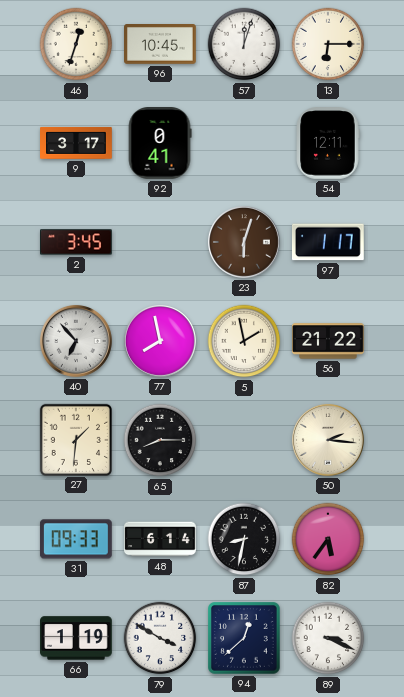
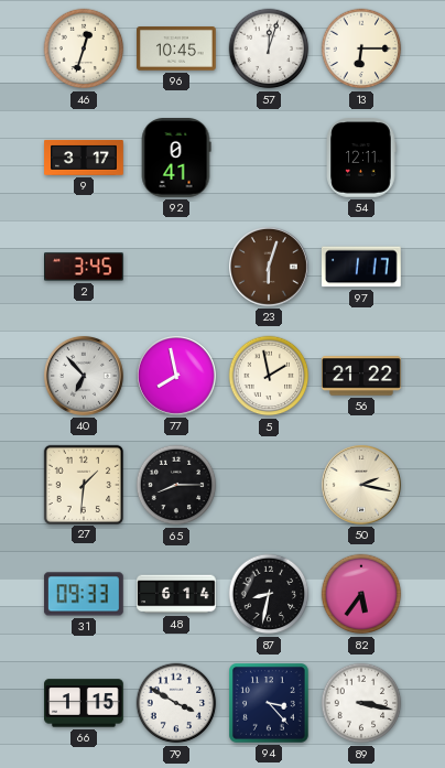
50: 2:16 -> 2:17 (361, 485)
66: 1:19 -> 1:15 (85, 703)
94: 12:38 -> 3:23 (270, 704)
89: 3:19 -> 3:17 (361, 703)
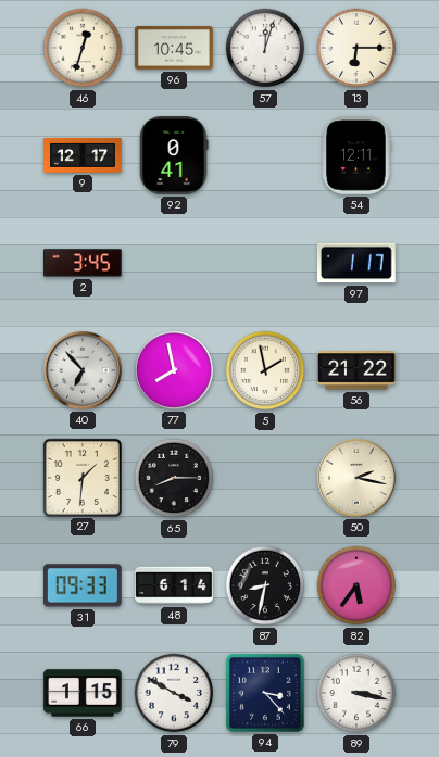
9: 3:17 -> 12:17 (83, 155)
23: 6:03 -> none (269, 267)
